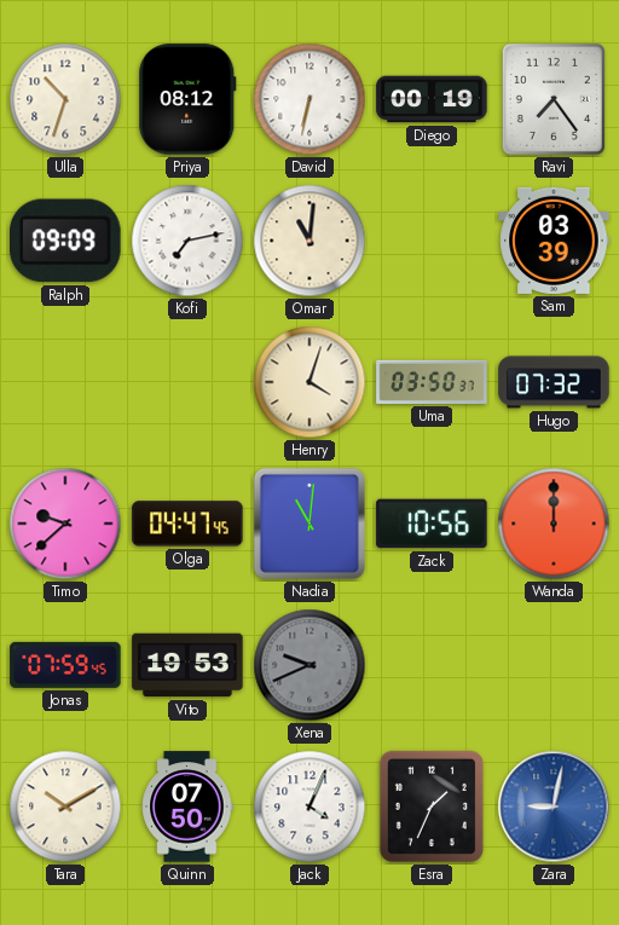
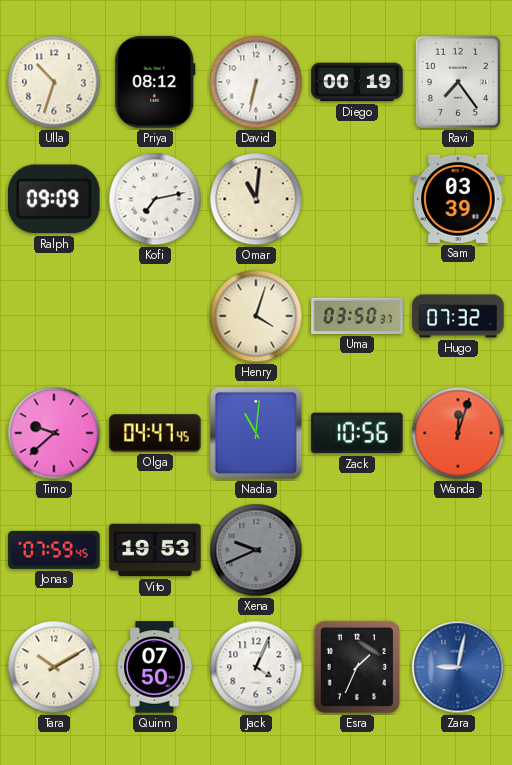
Wanda: 12:00 -> 12:03 (458, 433)
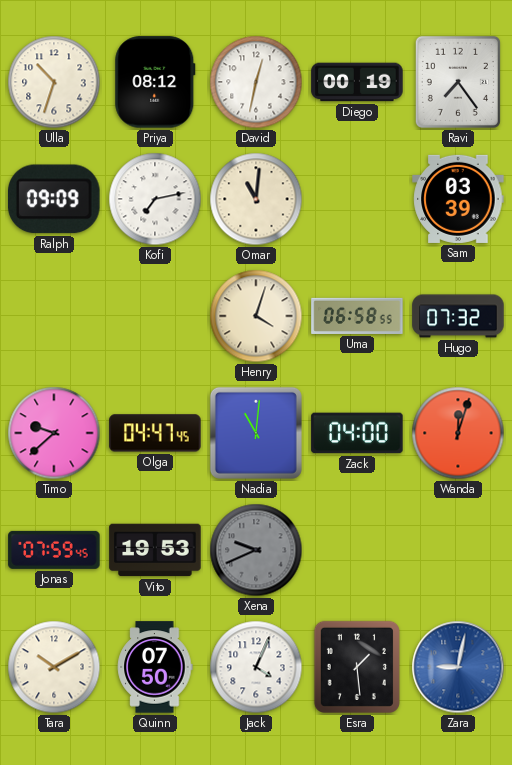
David: 6:32 -> 12:32 (256, 82)
Uma: 03:50 -> 06:58 (357, 316)
Zack: 10:56 -> 04:00 (357, 433)
Esra: 1:34 -> 1:29 (357, 667)
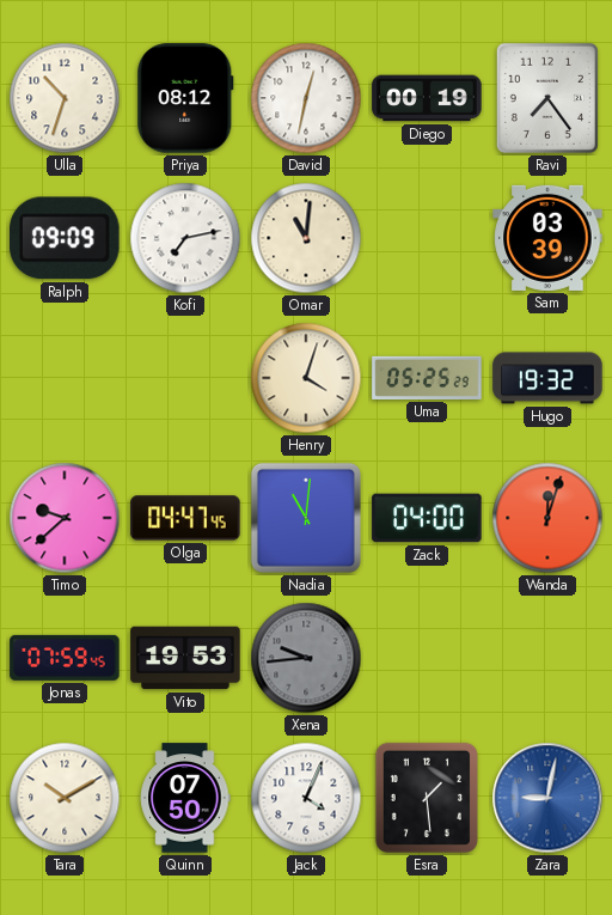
Uma: 06:58 -> 05:25 (427, 378)
Hugo: 07:32 -> 19:32 (547, 378)
Xena: 9:41 -> 9:44 (306, 658)
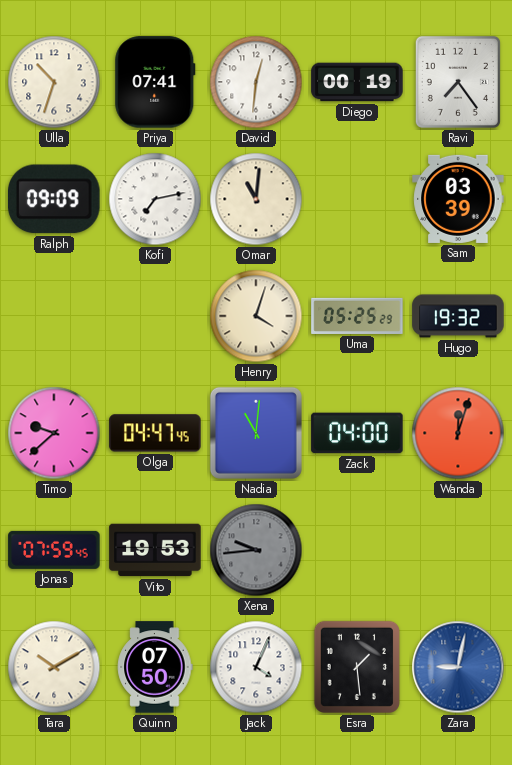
Priya: 08:12 -> 07:41 (155, 82)
David: 12:32 -> 12:31 (256, 82)
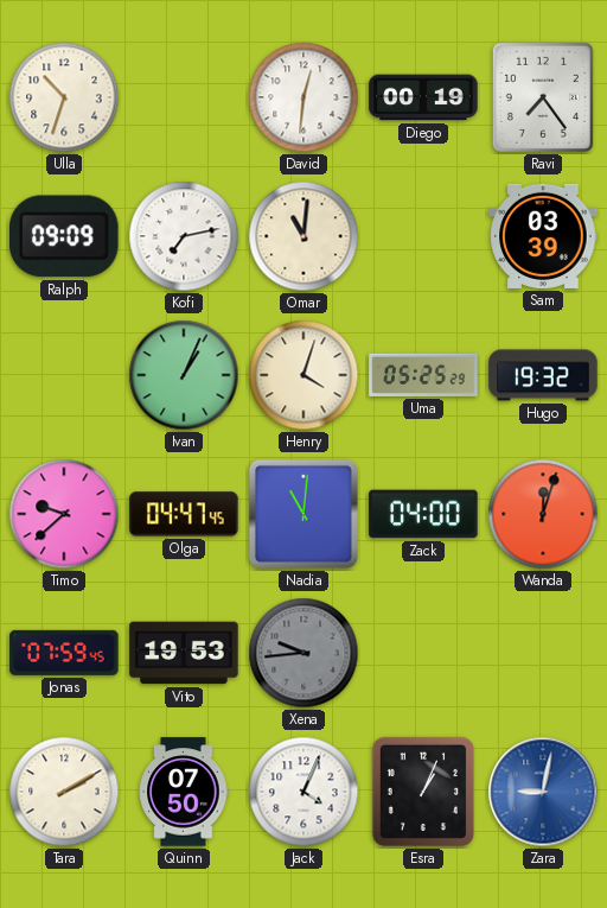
Priya: 07:41 -> none (155, 82)
Ivan: none -> 1:04 (184, 375)
Tara: 10:10 -> 2:10 (64, 792)
Esra: 1:29 -> 1:04 (423, 792)
